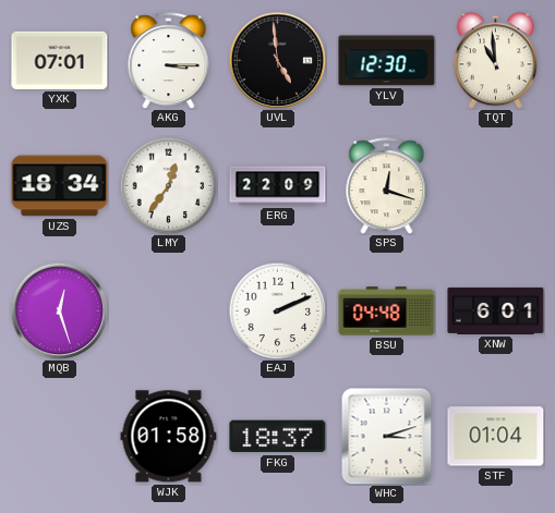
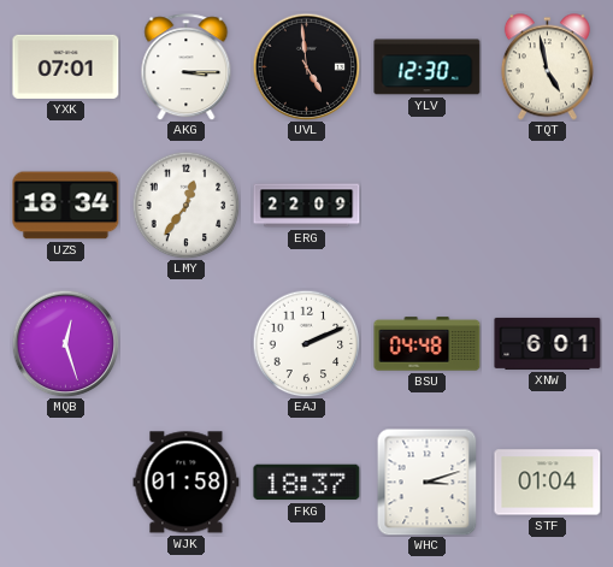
TQT: 10:59 -> 4:58 (547, 67)
SPS: 12:18 -> none (387, 186)
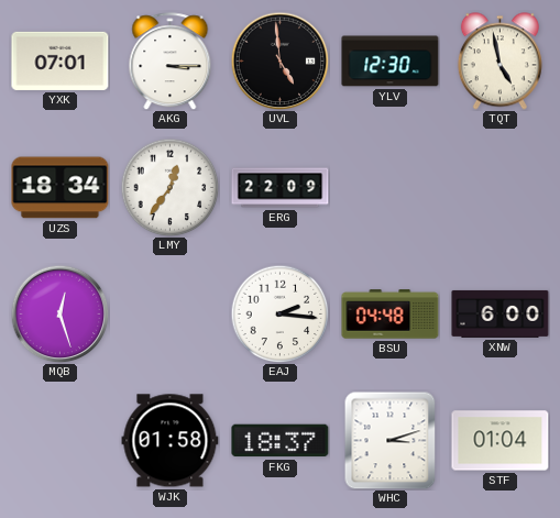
EAJ: 2:11 -> 2:16 (279, 313)
XNW: 6:01 -> 6:00 (501, 313)
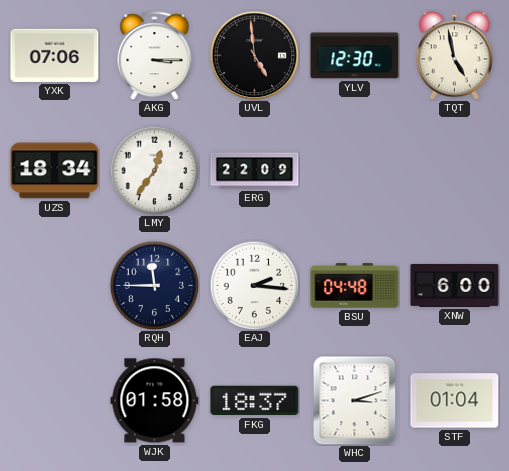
YXK: 07:01 -> 07:06 (55, 55)
MQB: 12:27 -> none (59, 313)
RQH: none -> 11:45 (154, 285)
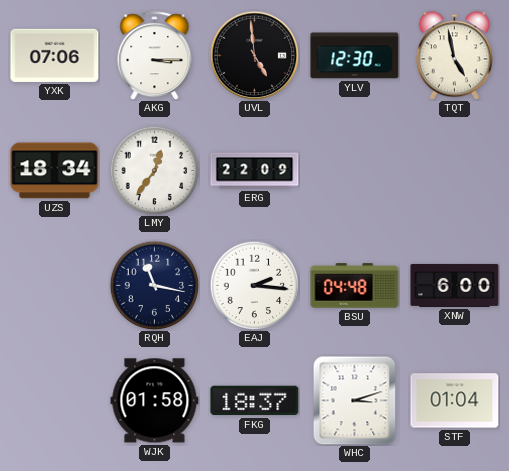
RQH: 11:45 -> 11:17 (154, 285)
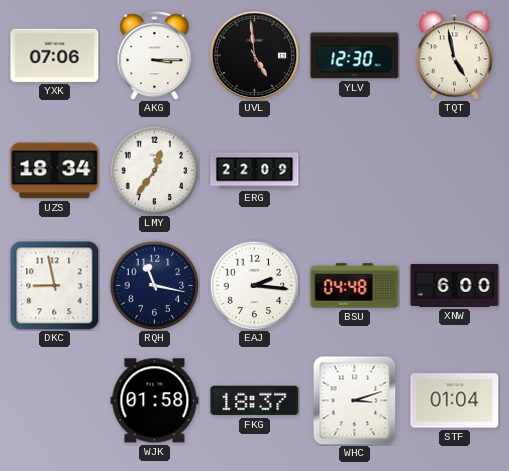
DKC: none -> 8:58 (55, 286)
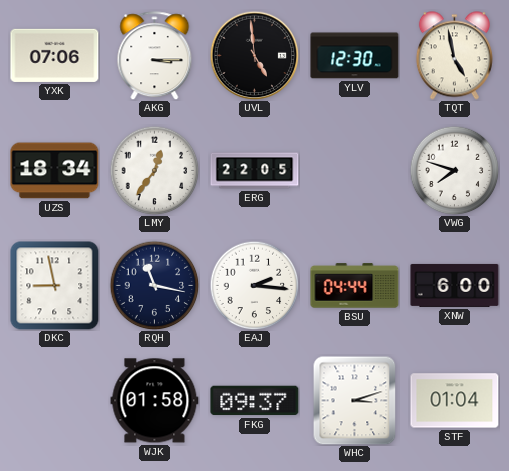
ERG: 22:09 -> 22:05 (255, 171)
VWG: none -> 7:48 (454, 170)
BSU: 04:48 -> 04:44 (355, 286)
FKG: 18:37 -> 09:37 (255, 401)
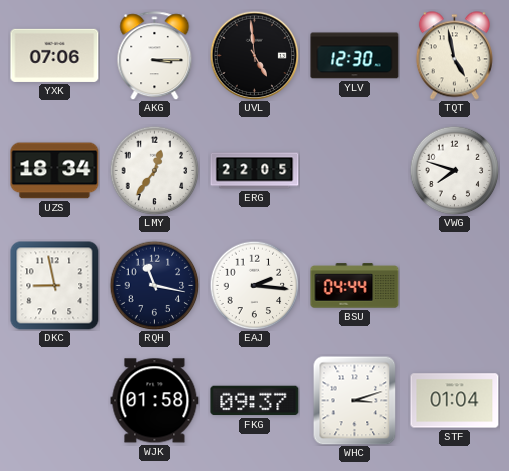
XNW: 6:00 -> none (455, 285)
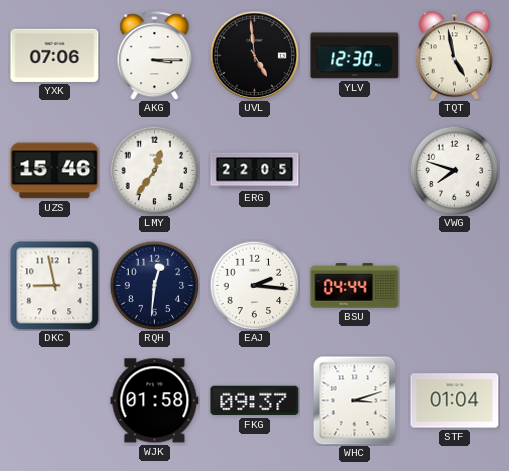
UZS: 18:34 -> 15:46 (55, 171)
RQH: 11:17 -> 12:31 (154, 285)
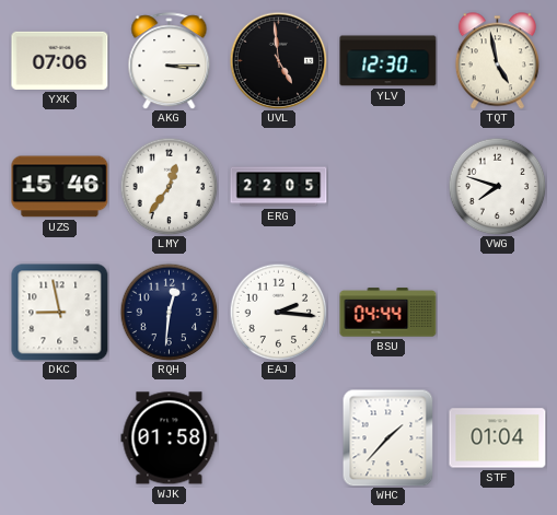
FKG: 09:37 -> none (255, 401)
WHC: 3:12 -> 1:37 (388, 437)
